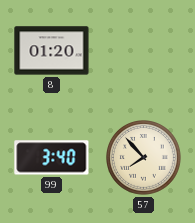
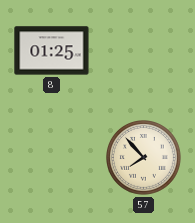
8: 01:20 -> 01:25 (52, 51)
99: 3:40 -> none (52, 158)
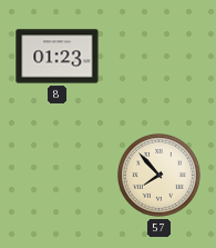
8: 01:25 -> 01:23 (58, 57)
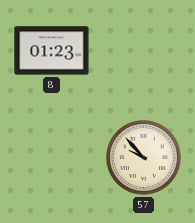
57: 7:53 -> 9:53 (144, 158)
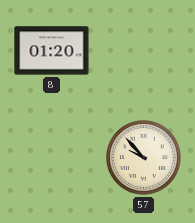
8: 01:23 -> 01:20 (52, 51)
